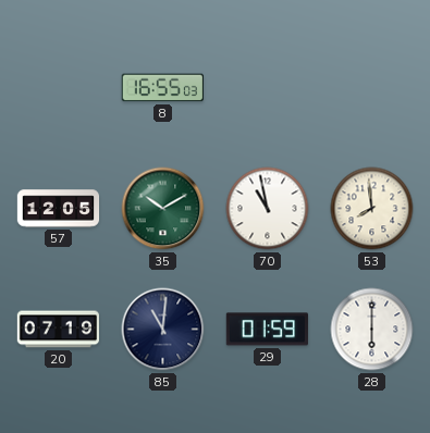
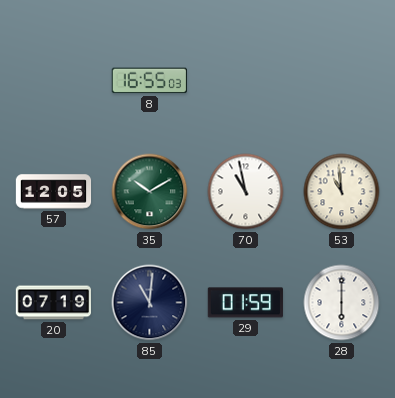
53: 7:59 -> 10:59 (342, 192)
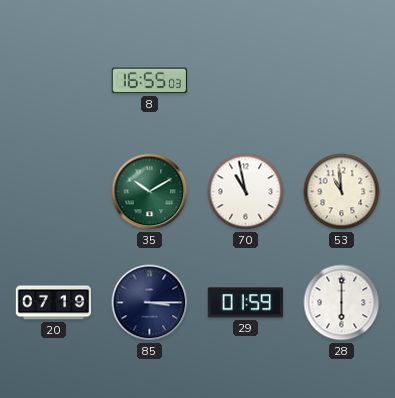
57: 12:05 -> none (54, 192)
85: 11:01 -> 3:15 (150, 303)
